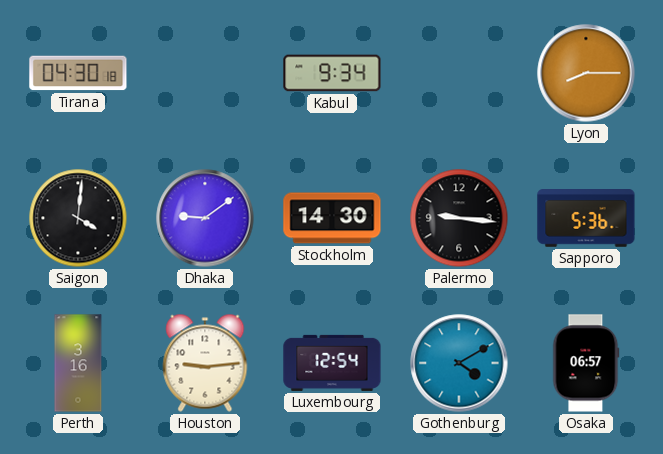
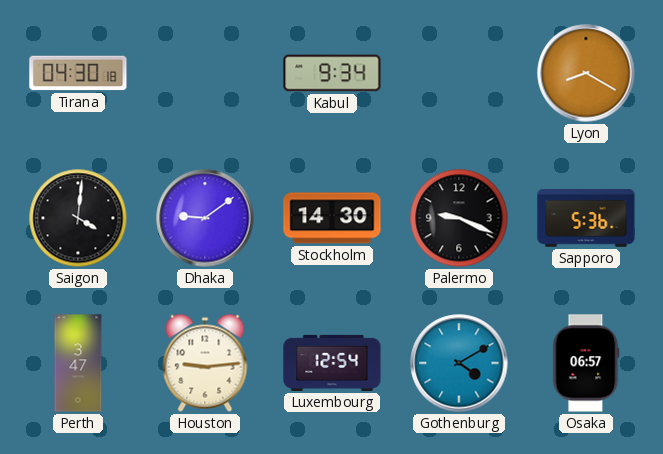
Lyon: 8:15 -> 8:20 (586, 73)
Palermo: 9:16 -> 9:19 (459, 218)
Perth: 3:16 -> 3:47 (78, 363)
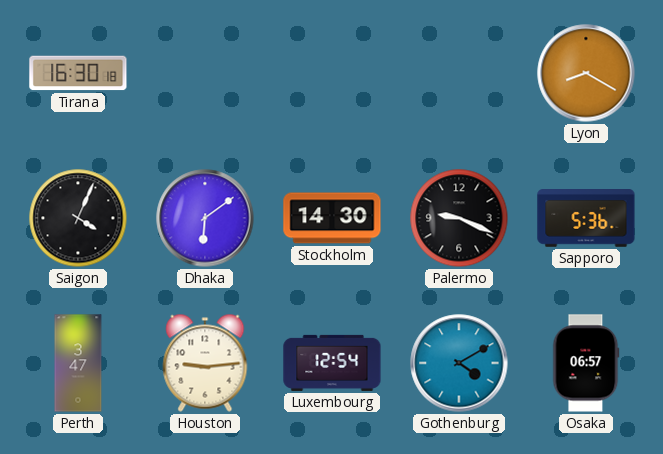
Tirana: 04:30 -> 16:30 (78, 73)
Kabul: 9:34 -> none (332, 73)
Saigon: 4:01 -> 4:04 (78, 218)
Dhaka: 9:09 -> 6:09 (205, 218)
